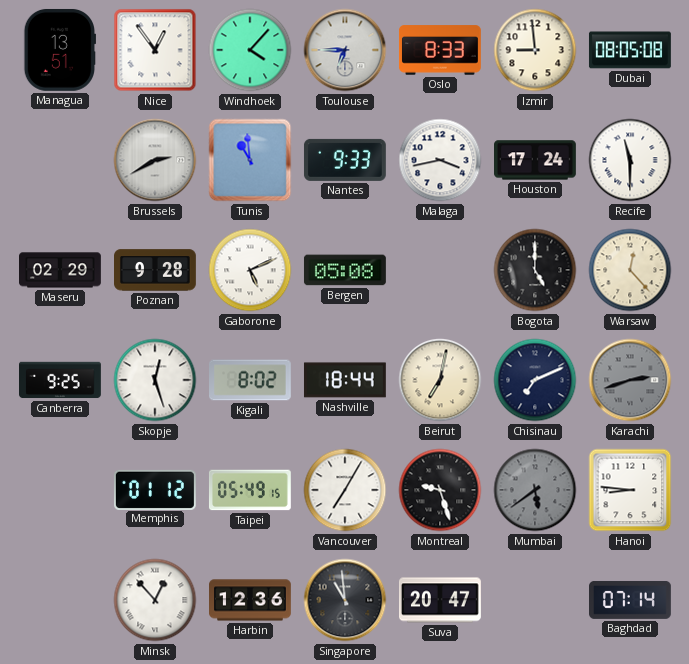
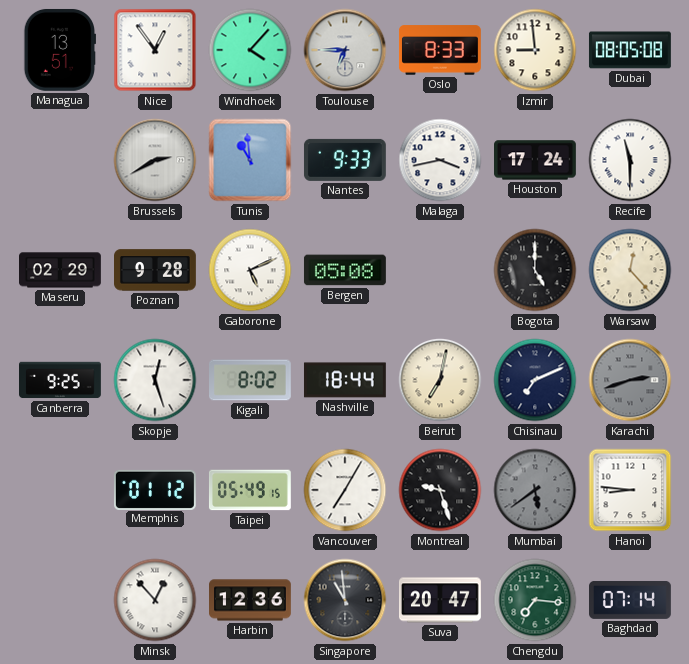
Chengdu: none -> 7:16 (535, 600)
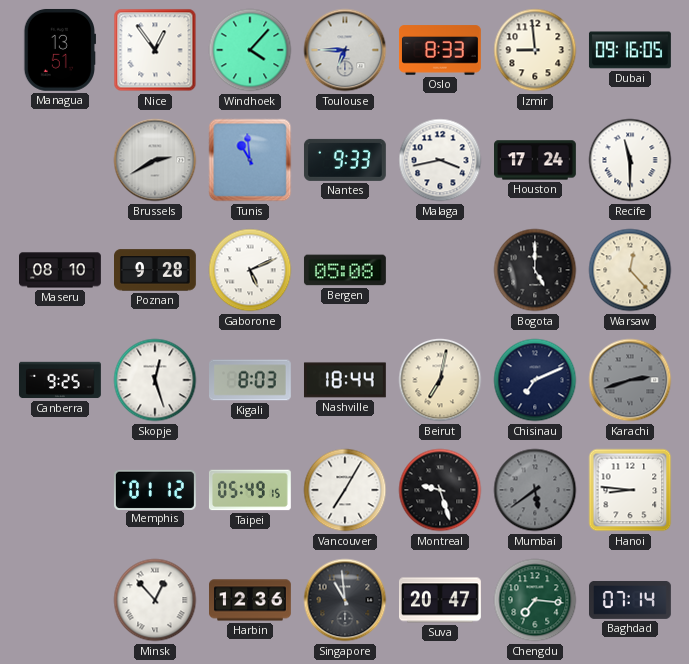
Dubai: 08:05 -> 09:16 (630, 50)
Maseru: 02:29 -> 08:10 (61, 270)
Kigali: 8:02 -> 8:03 (251, 380)
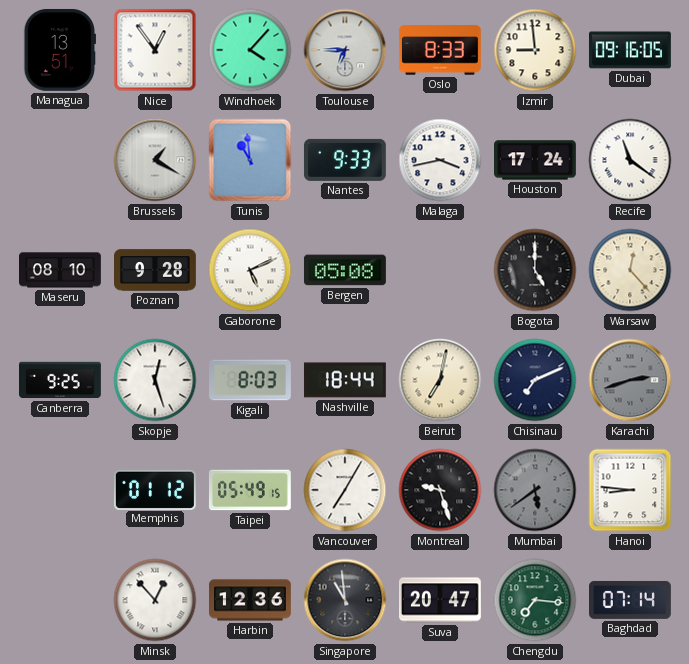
Brussels: 2:40 -> 1:20 (155, 160)
Recife: 11:30 -> 11:21 (630, 160)
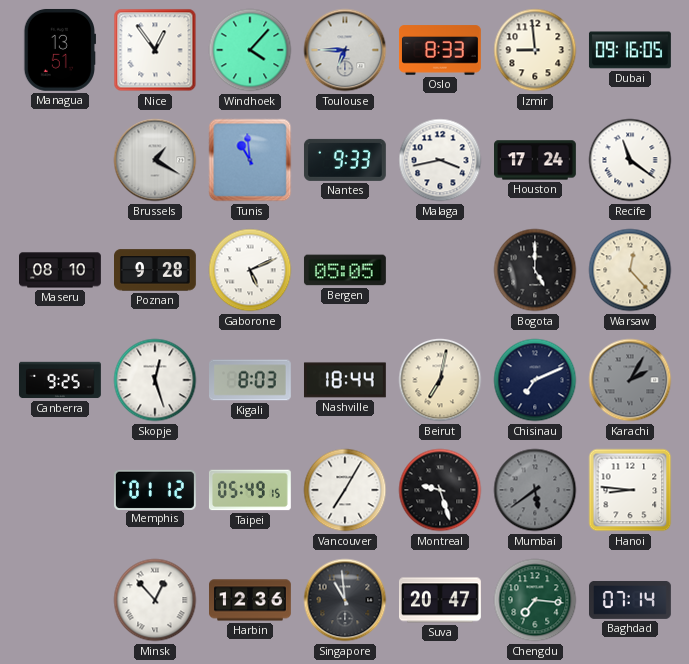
Bergen: 05:08 -> 05:05 (345, 270)
Karachi: 2:42 -> 2:05 (630, 380)
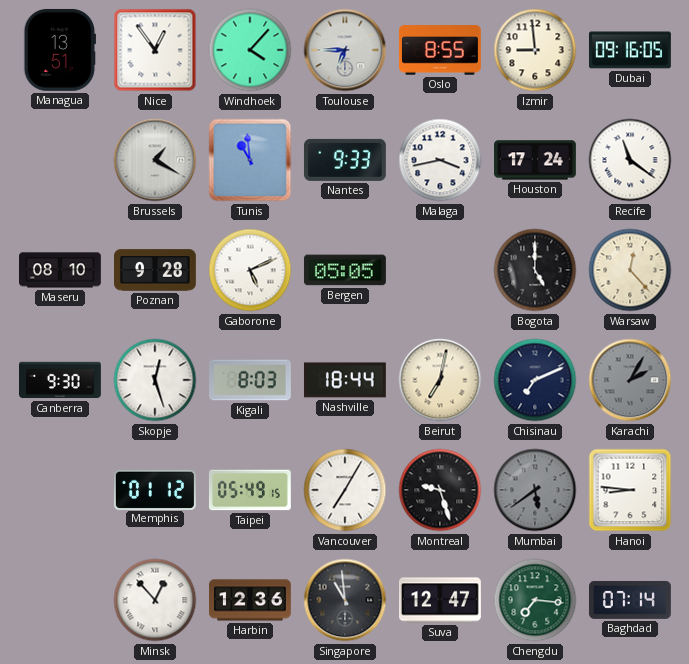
Oslo: 8:33 -> 8:55 (440, 50)
Canberra: 9:25 -> 9:30 (61, 380)
Suva: 20:47 -> 12:47 (441, 600)
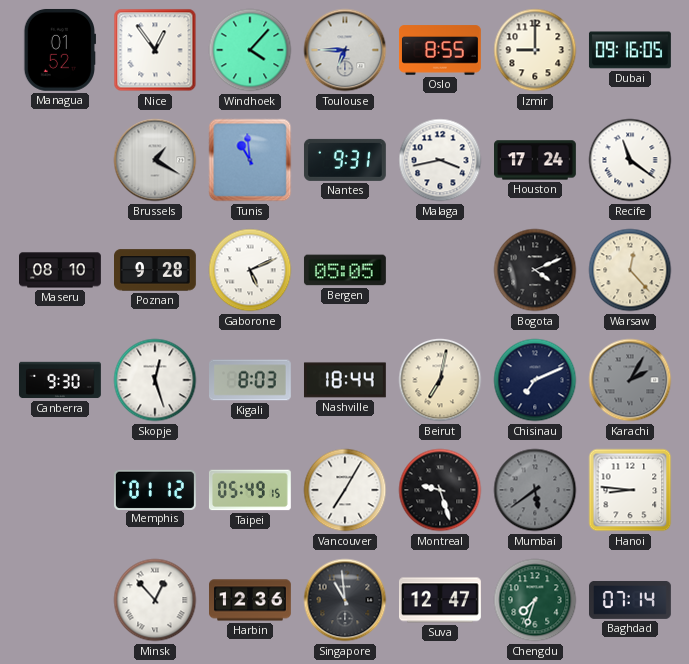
Managua: 13:51 -> 01:52 (59, 50)
Izmir: 8:59 -> 9:00 (535, 50)
Nantes: 9:33 -> 9:31 (345, 160)
Bogota: 5:00 -> 4:11 (535, 270)
Chengdu: 7:16 -> 7:33 (535, 600)
